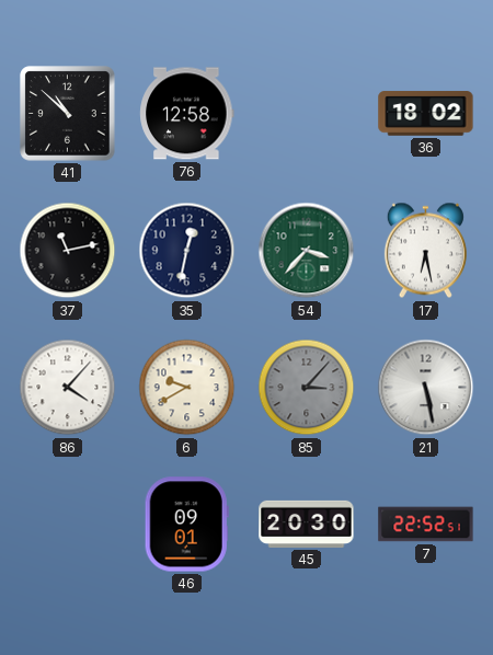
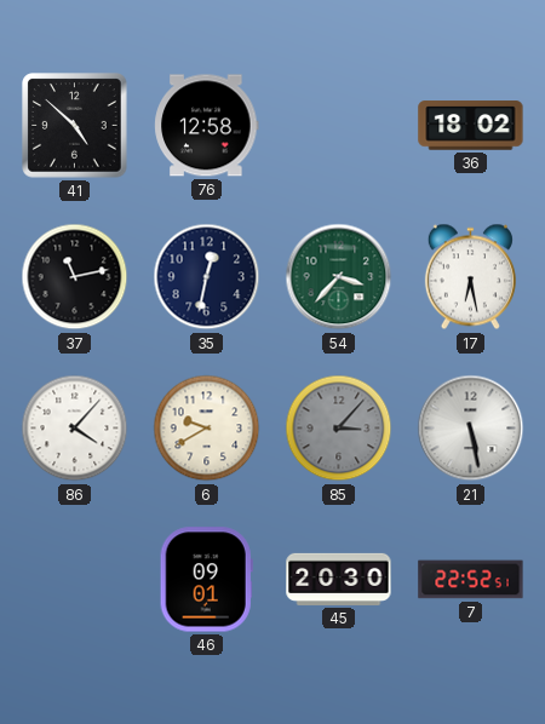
41: 10:52 -> 4:52 (75, 126)
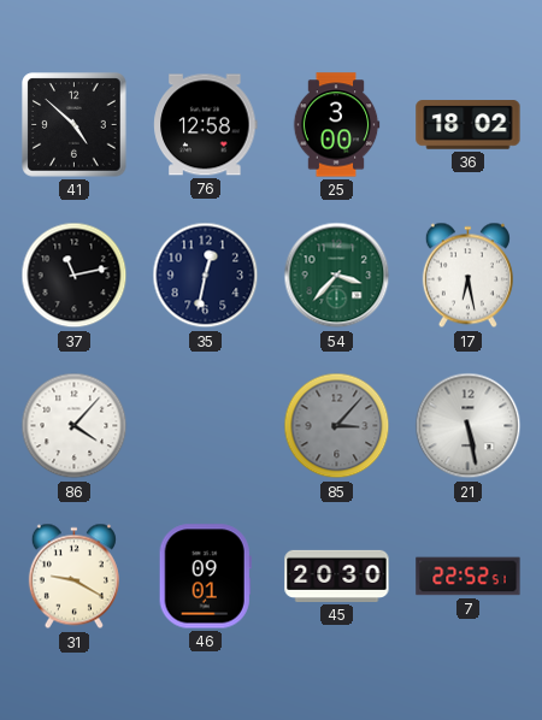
25: none -> 3:00 (336, 125)
6: 9:40 -> none (207, 429)
31: none -> 9:20 (73, 577)
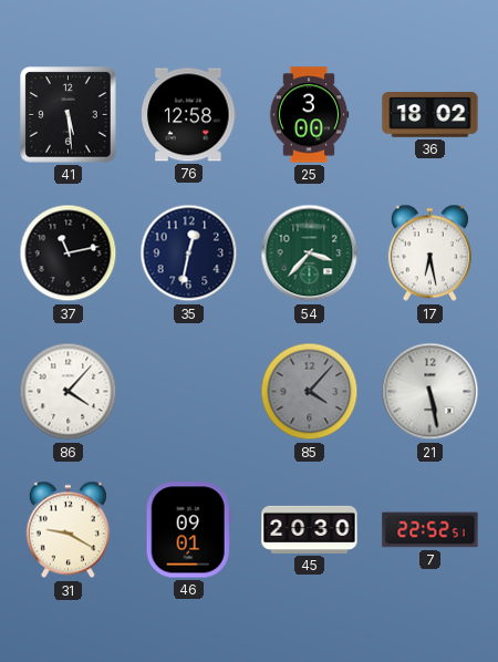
41: 4:52 -> 5:29 (69, 115)
85: 3:07 -> 4:07 (310, 392)
